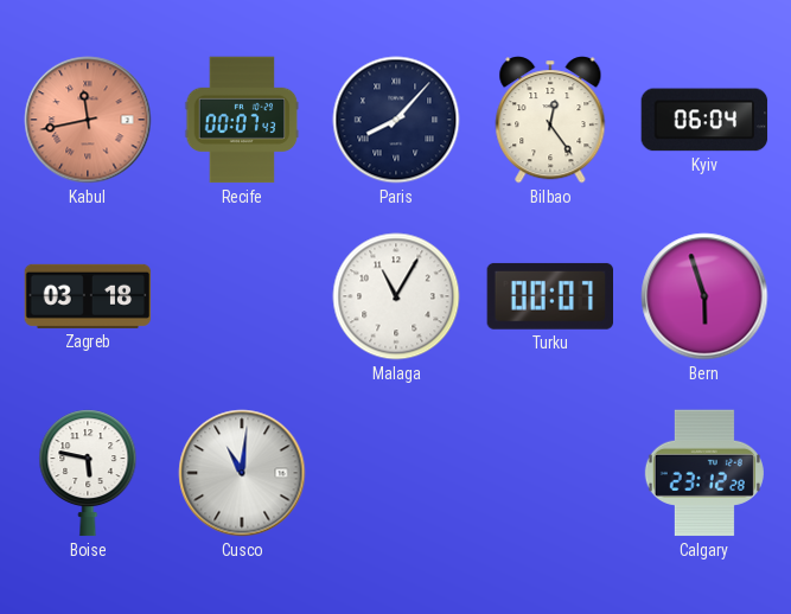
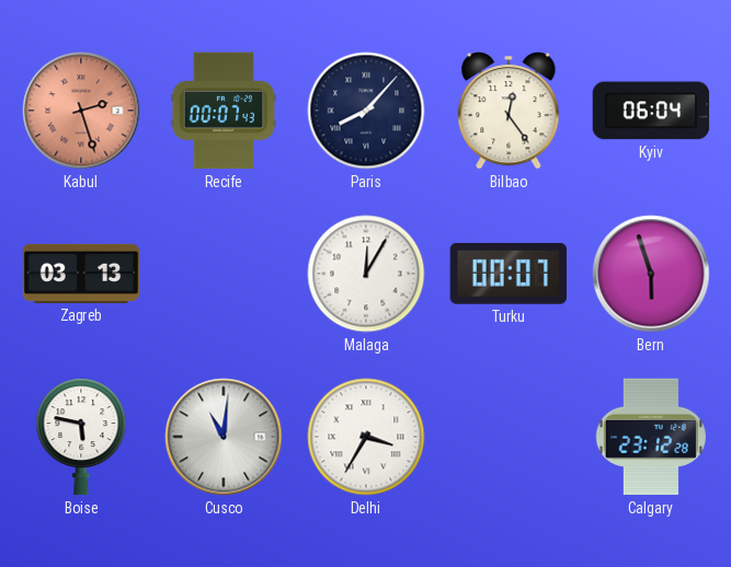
Kabul: 11:43 -> 2:27 (81, 111)
Zagreb: 03:18 -> 03:13 (81, 274)
Malaga: 11:05 -> 12:05 (366, 274)
Delhi: none -> 3:35 (366, 437)
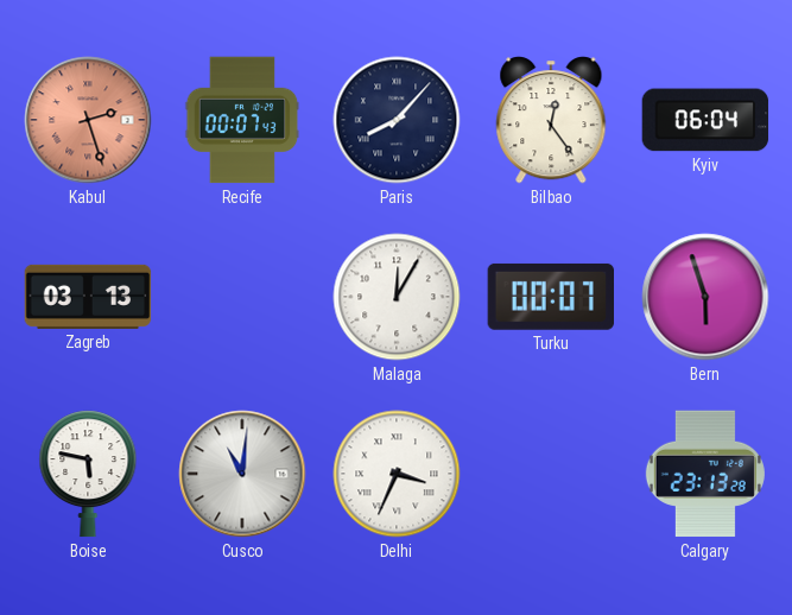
Delhi: 3:35 -> 3:34 (397, 474)
Calgary: 23:12 -> 23:13 (705, 474)
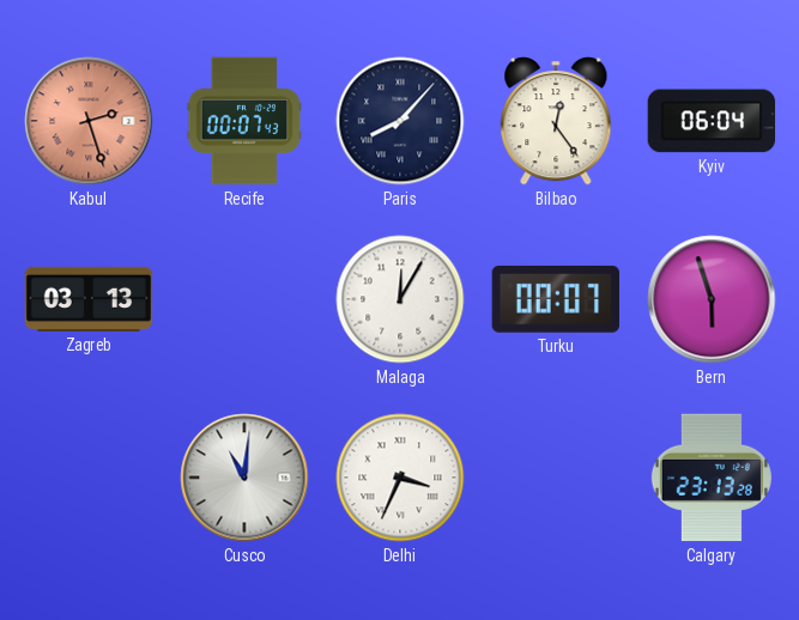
Boise: 5:47 -> none (88, 474)
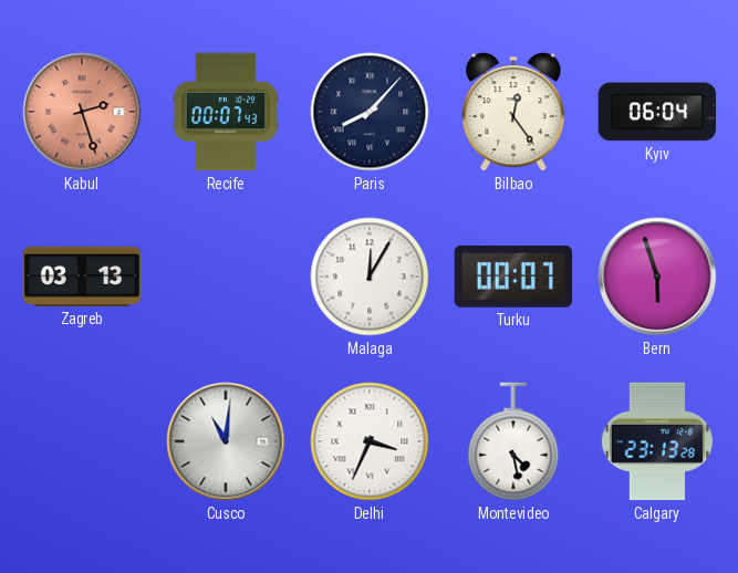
Montevideo: none -> 4:28 (513, 441)
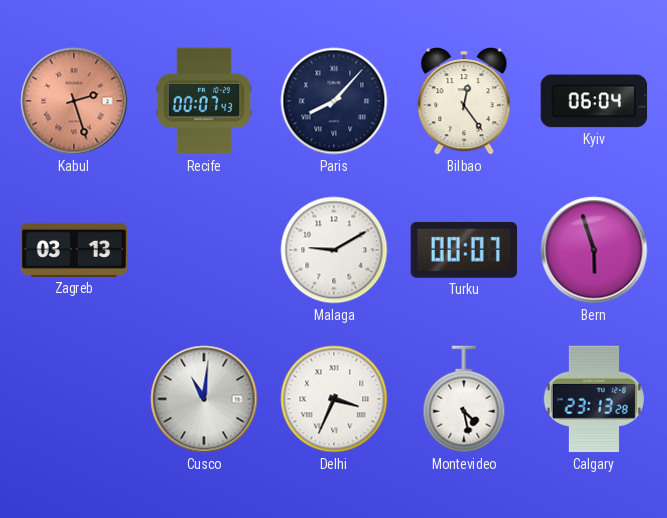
Malaga: 12:05 -> 9:10 (334, 250)
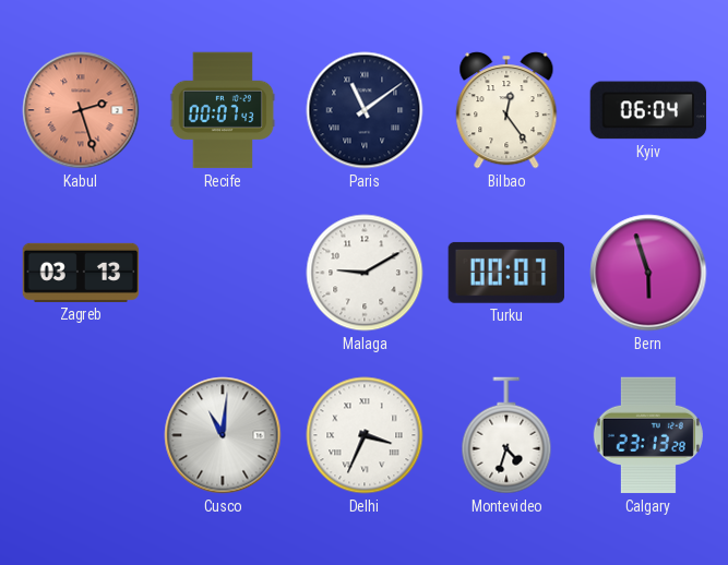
Paris: 8:07 -> 11:09 (365, 110)
Montevideo: 4:28 -> 4:33 (506, 435)
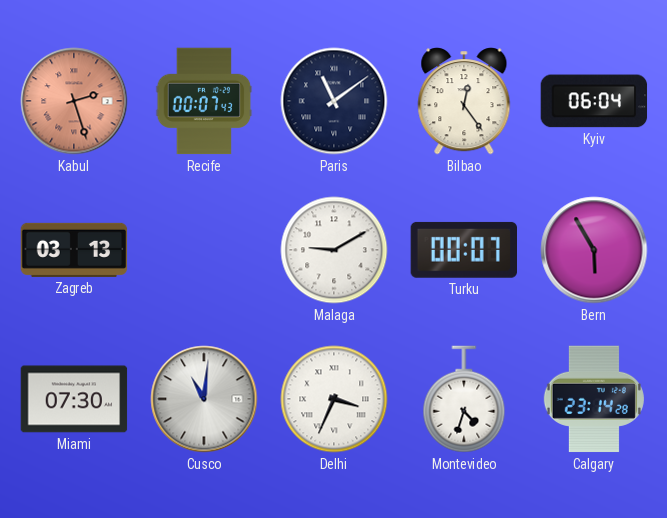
Bern: 5:57 -> 5:55 (594, 250)
Miami: none -> 07:30 (74, 399)
Calgary: 23:13 -> 23:14 (594, 399)
